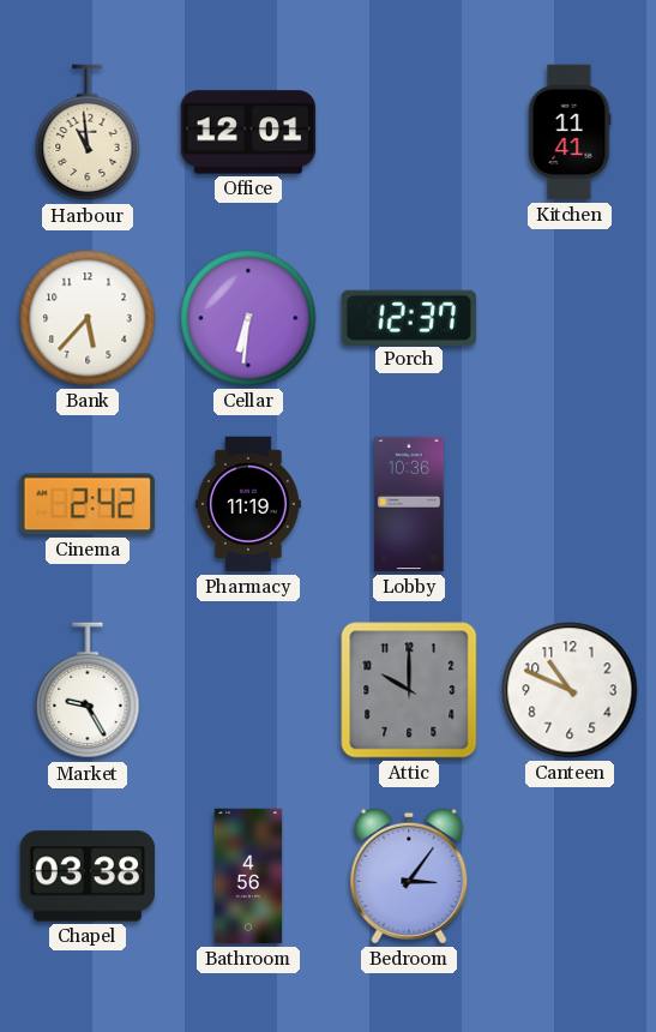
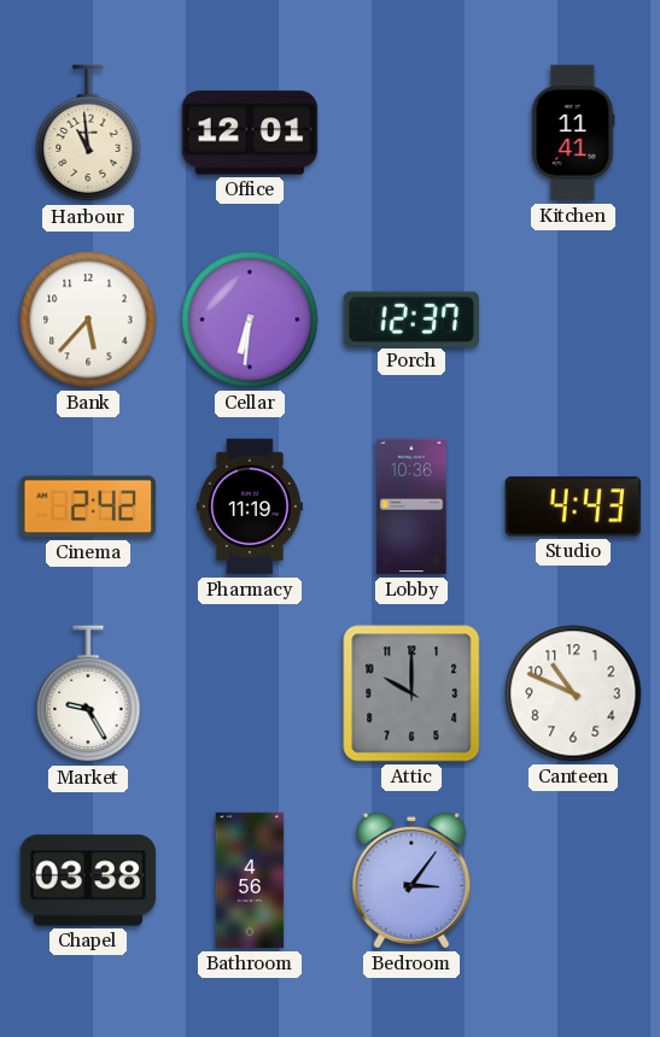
Studio: none -> 4:43 (572, 506)
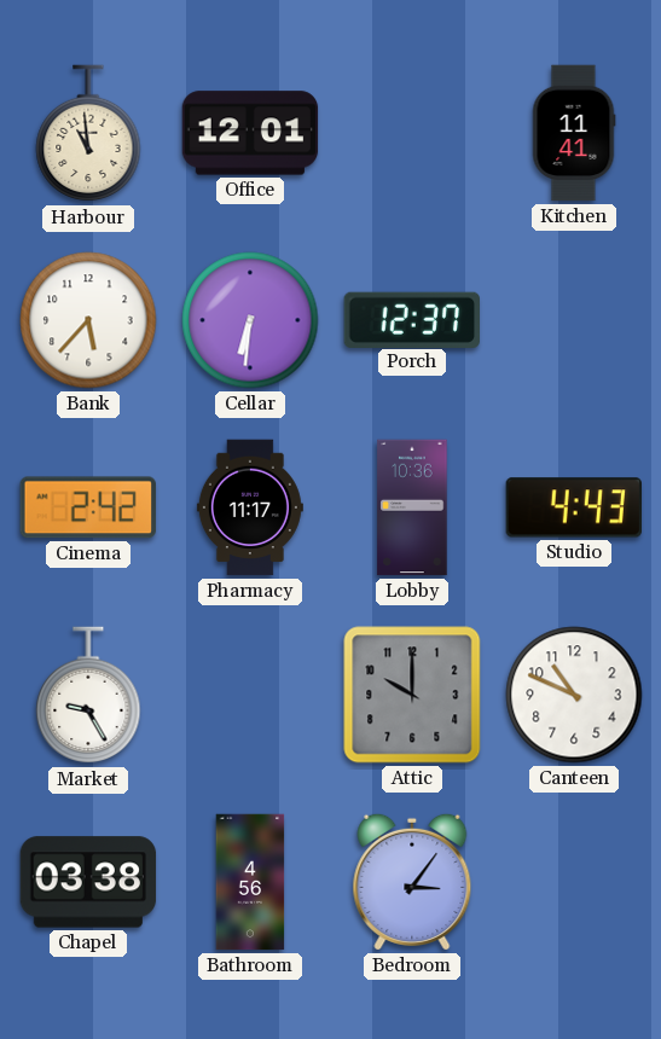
Pharmacy: 11:19 -> 11:17 (250, 507)
